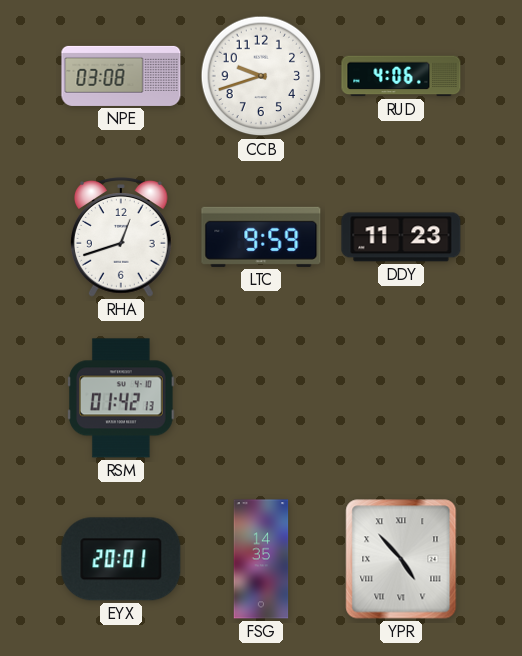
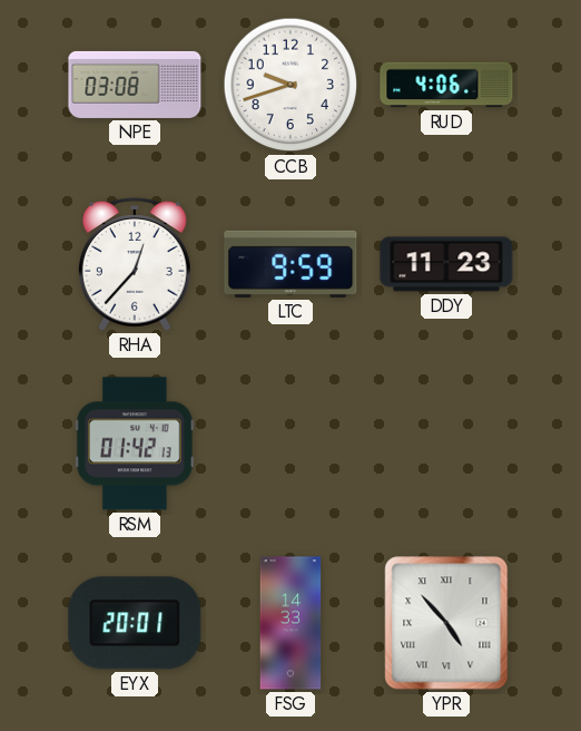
RHA: 12:42 -> 12:37 (136, 264)
FSG: 14:35 -> 14:33 (290, 623)
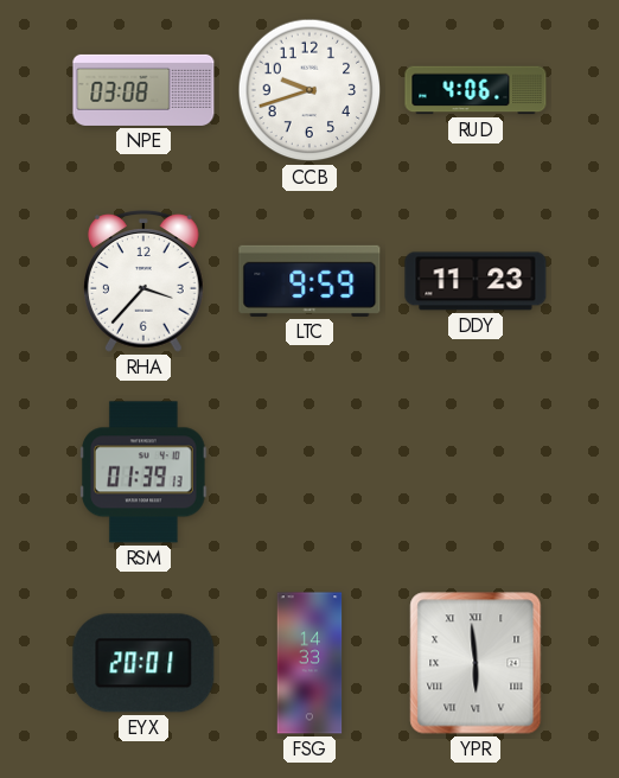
RHA: 12:37 -> 3:37 (145, 281)
RSM: 01:42 -> 01:39 (143, 472)
YPR: 4:53 -> 5:59 (476, 663)
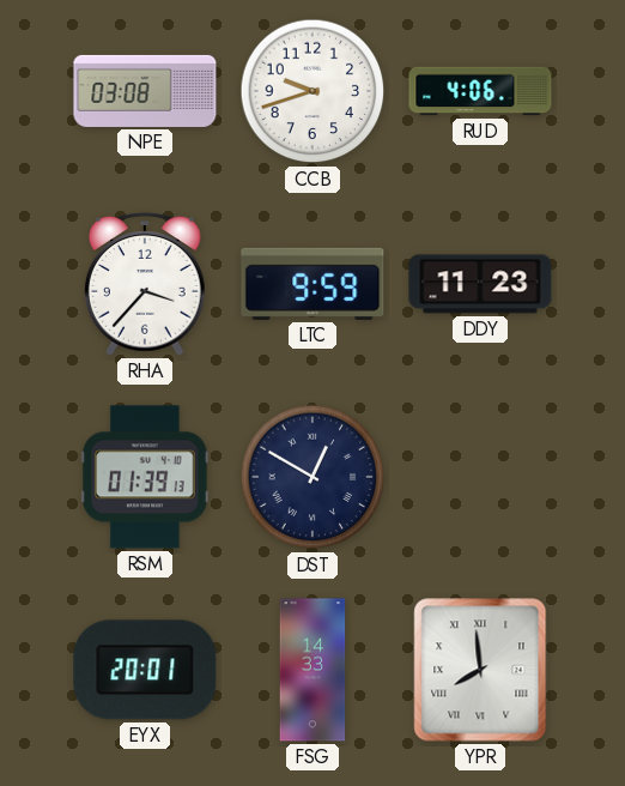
DST: none -> 12:50 (313, 477)
YPR: 5:59 -> 7:59 (480, 670)
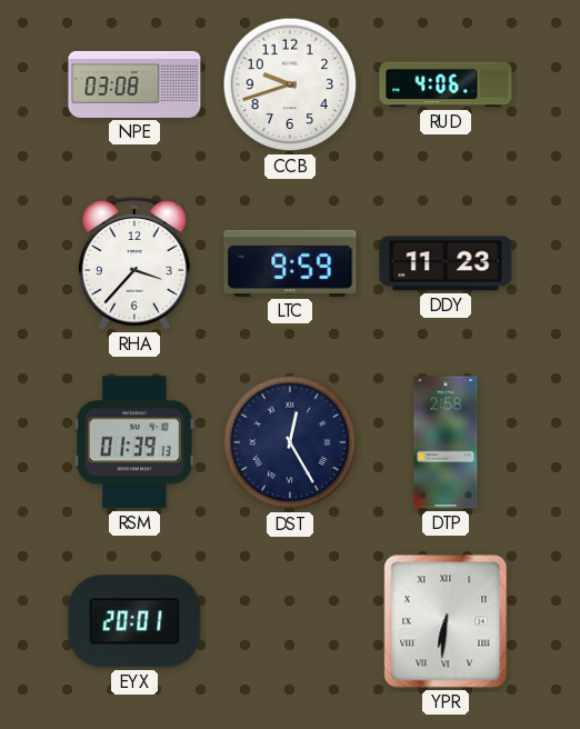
DST: 12:50 -> 12:25 (290, 442)
DTP: none -> 2:58 (446, 442)
FSG: 14:33 -> none (313, 670)
YPR: 7:59 -> 6:31 (446, 621)
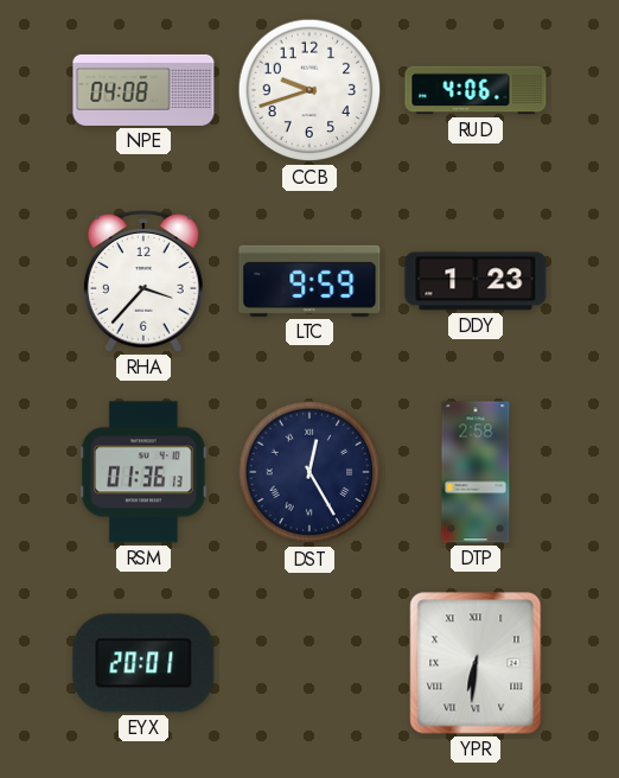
NPE: 03:08 -> 04:08 (143, 90)
DDY: 11:23 -> 1:23 (476, 281)
RSM: 01:39 -> 01:36 (143, 472)
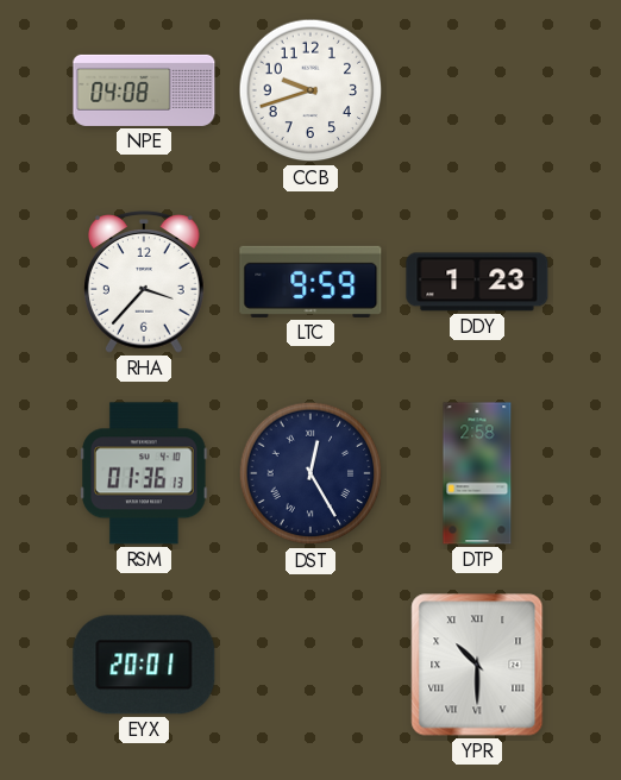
RUD: 4:06 -> none (476, 90)
YPR: 6:31 -> 10:30 (477, 665)
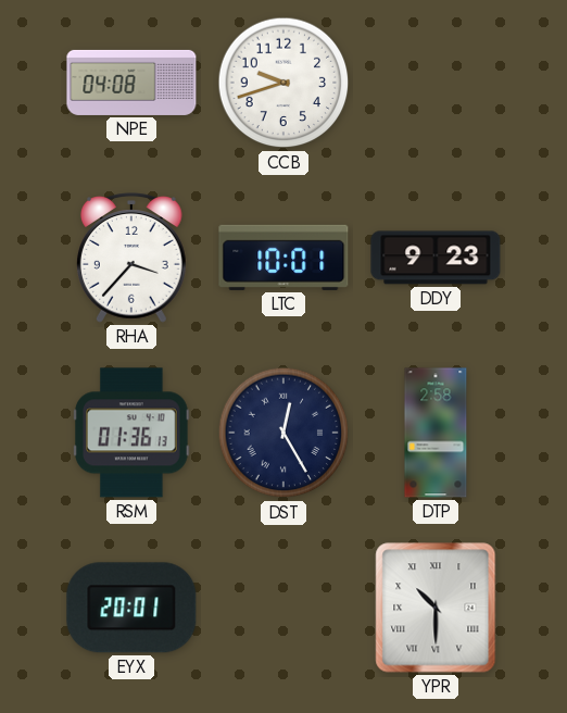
LTC: 9:59 -> 10:01 (283, 258)
DDY: 1:23 -> 9:23 (436, 258)
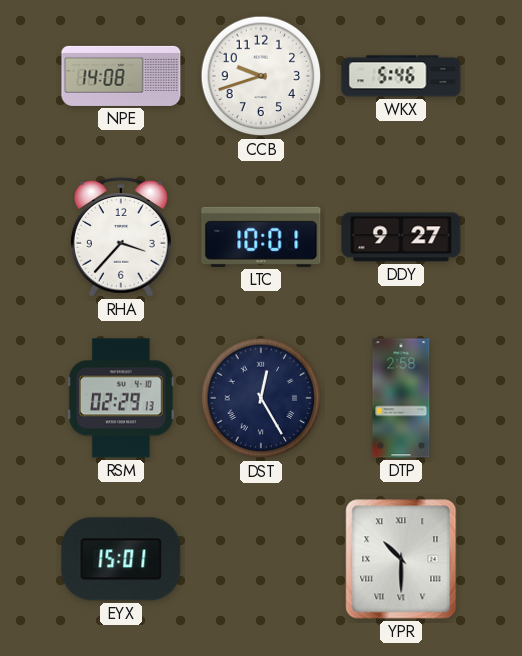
NPE: 04:08 -> 14:08 (121, 76)
WKX: none -> 5:46 (401, 76)
DDY: 9:23 -> 9:27 (401, 237)
RSM: 01:36 -> 02:29 (121, 398)
EYX: 20:01 -> 15:01 (121, 559)
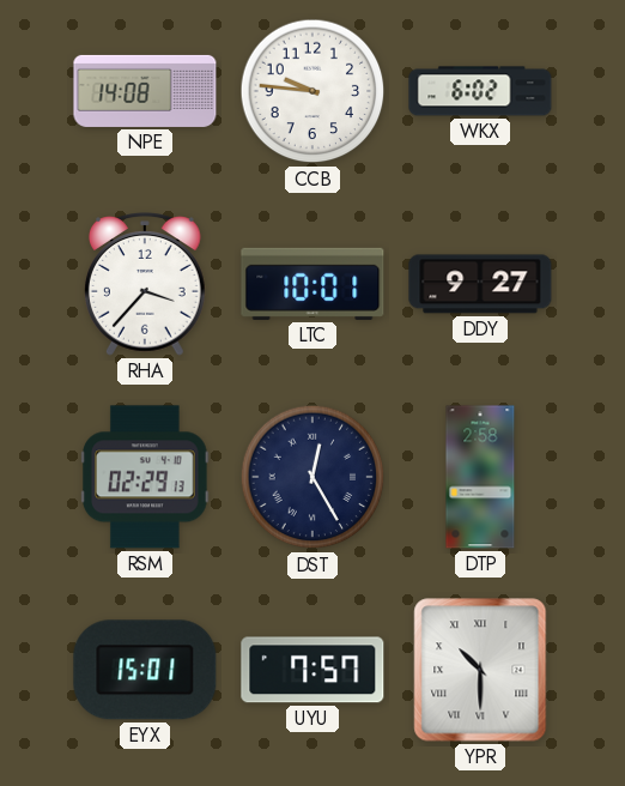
CCB: 9:42 -> 9:46 (313, 91)
WKX: 5:46 -> 6:02 (480, 91)
UYU: none -> 7:57 (313, 670)
